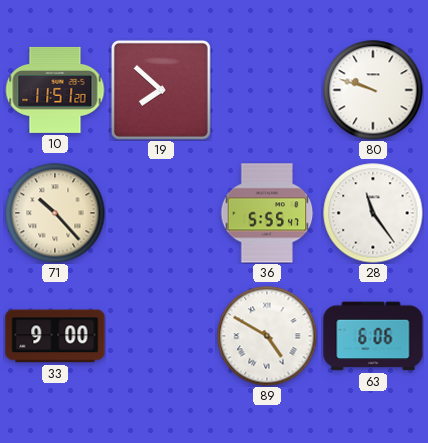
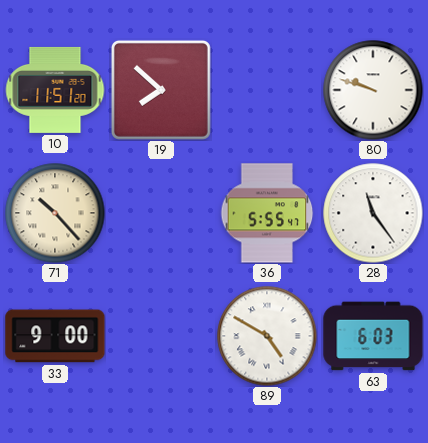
63: 6:06 -> 6:03 (373, 336)
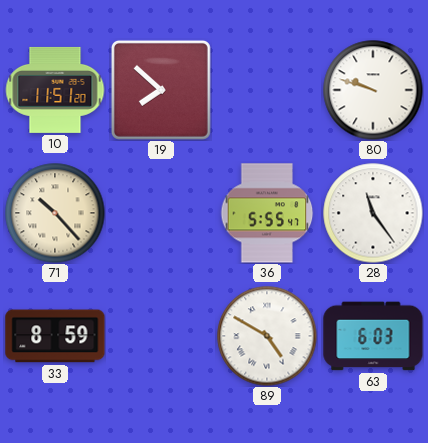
33: 9:00 -> 8:59 (55, 336)
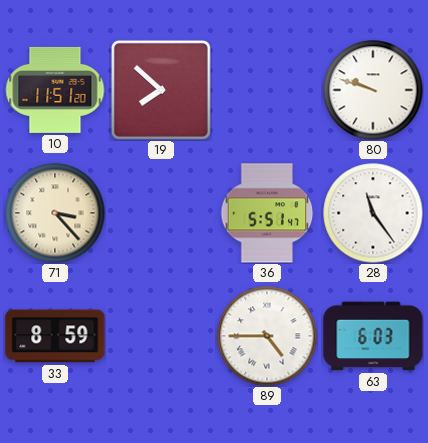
71: 10:23 -> 3:23 (55, 213)
36: 5:55 -> 5:51 (267, 213)
89: 4:50 -> 4:45 (267, 336)
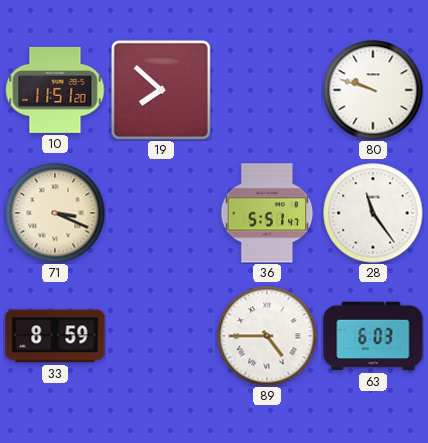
71: 3:23 -> 3:19 (55, 213)
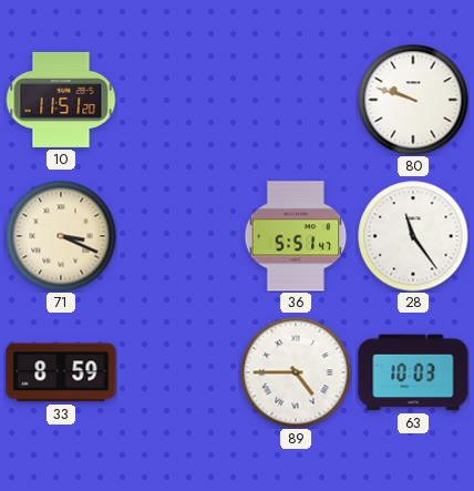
19: 7:52 -> none (161, 90)
63: 6:03 -> 10:03 (413, 372)
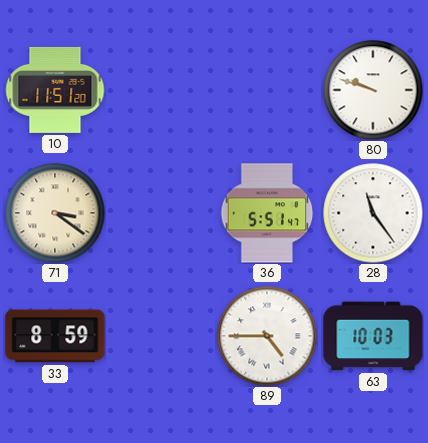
71: 3:19 -> 3:21 (55, 213)
